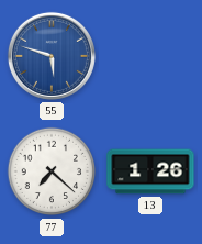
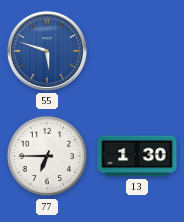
77: 7:22 -> 6:45 (47, 156)
13: 1:26 -> 1:30 (137, 156)
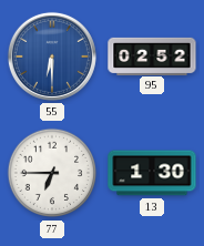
55: 5:48 -> 6:30 (52, 57)
95: none -> 02:52 (152, 55)
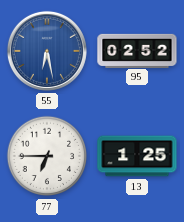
55: 6:30 -> 6:28 (47, 51)
13: 1:30 -> 1:25 (137, 156)
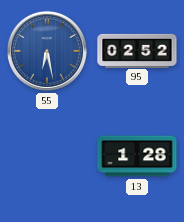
77: 6:45 -> none (47, 156)
13: 1:25 -> 1:28 (137, 156)
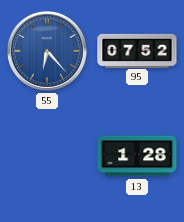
55: 6:28 -> 6:23 (47, 51)
95: 02:52 -> 07:52 (137, 50)
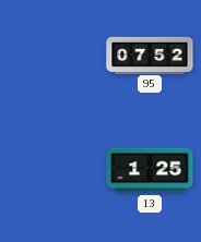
55: 6:23 -> none (47, 51)
13: 1:28 -> 1:25 (150, 170)
